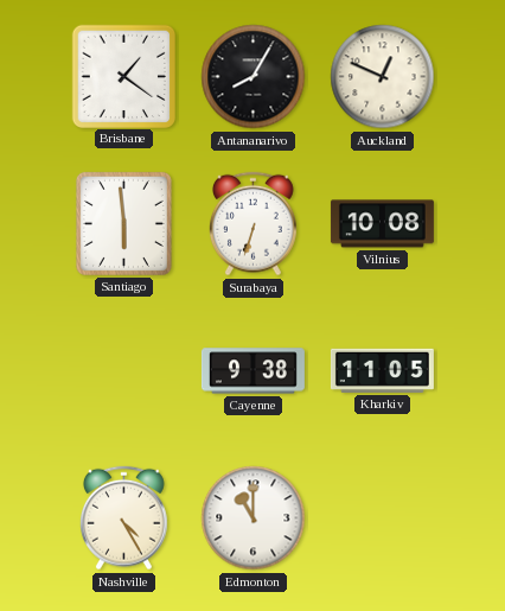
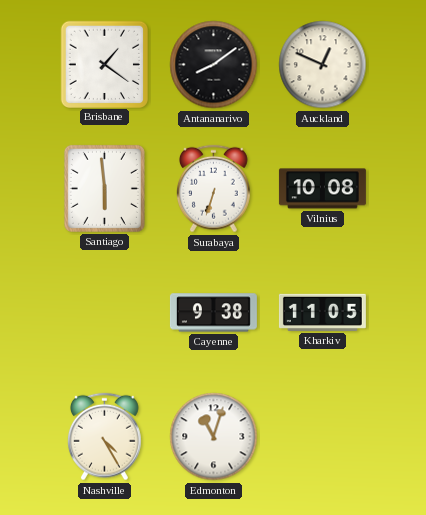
Antananarivo: 8:05 -> 8:09 (214, 65)
Edmonton: 11:00 -> 11:03 (214, 437)
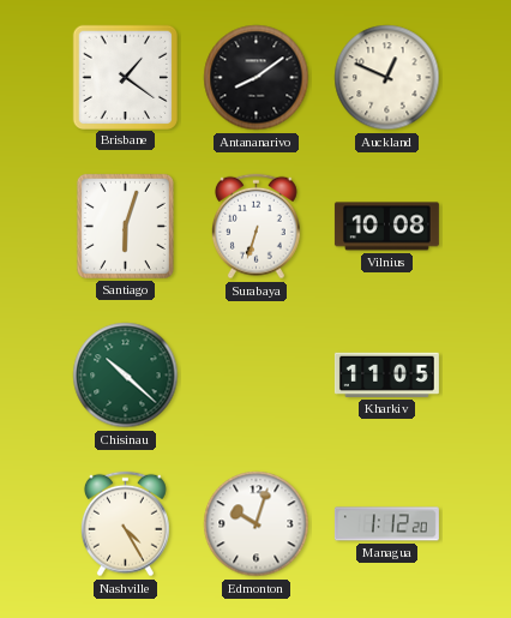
Santiago: 5:59 -> 6:03 (125, 226)
Chisinau: none -> 10:22 (126, 376)
Cayenne: 9:38 -> none (213, 313)
Edmonton: 11:03 -> 10:03 (257, 524)
Managua: none -> 1:12 (386, 524)
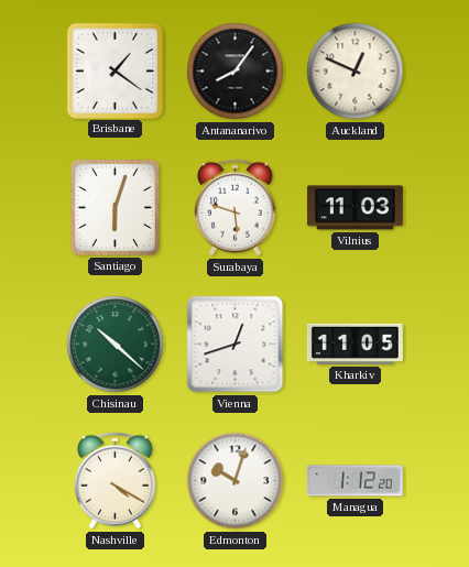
Antananarivo: 8:09 -> 8:06 (236, 72)
Surabaya: 6:33 -> 5:48 (236, 208)
Vilnius: 10:08 -> 11:03 (355, 208)
Vienna: none -> 12:42 (236, 345)
Nashville: 4:25 -> 4:20 (116, 481)
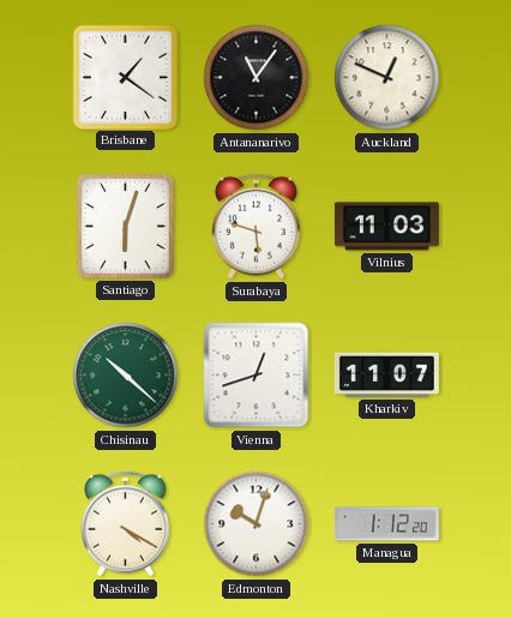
Antananarivo: 8:06 -> 11:06 (257, 78)
Kharkiv: 11:05 -> 11:07 (386, 374)
